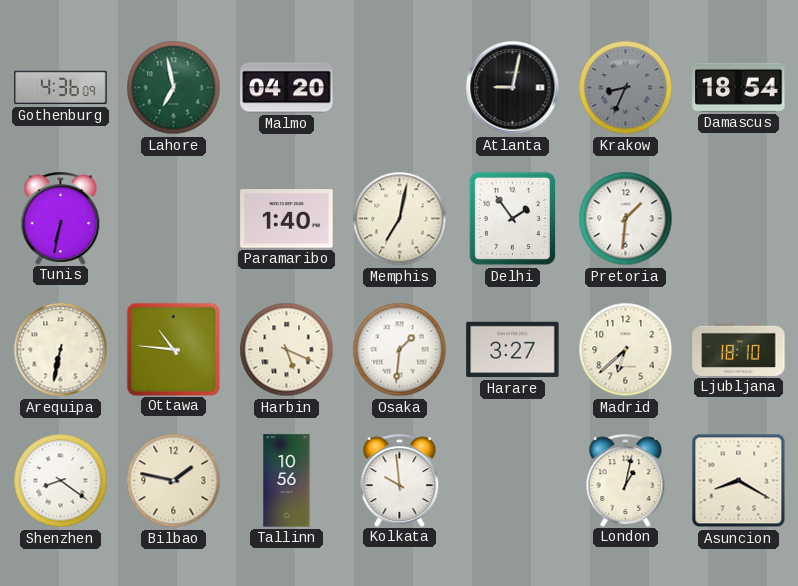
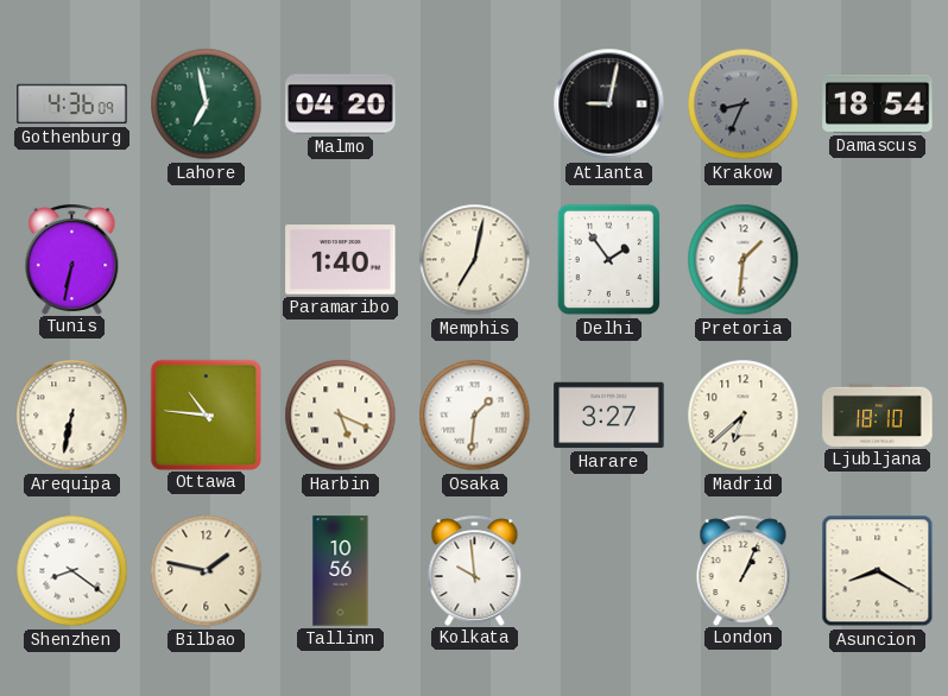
London: 1:02 -> 1:04 (744, 570)
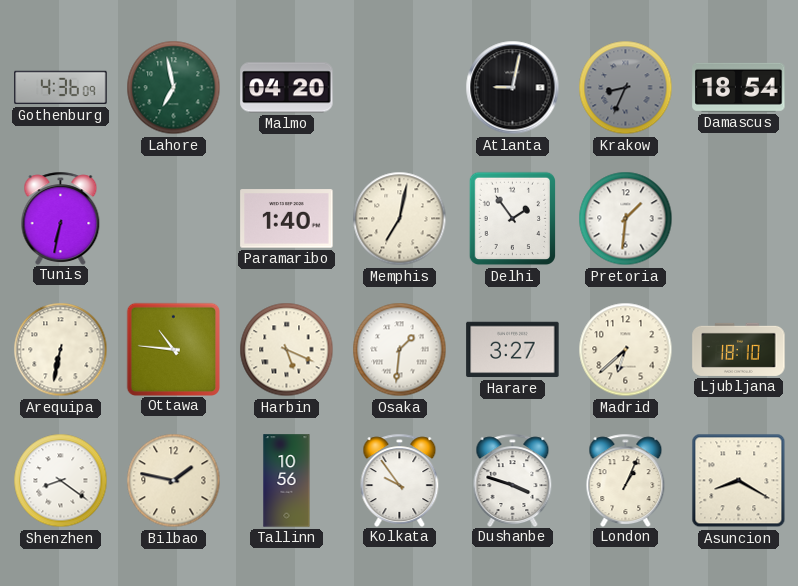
Kolkata: 9:59 -> 9:54 (400, 480)
Dushanbe: none -> 3:48 (513, 480)
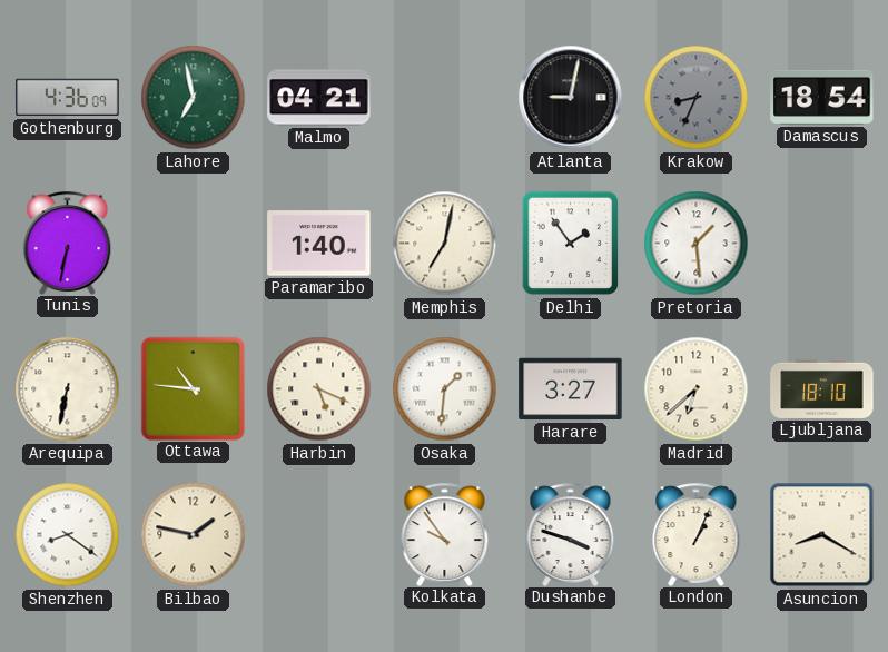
Malmo: 04:20 -> 04:21 (319, 98)
Pretoria: 1:31 -> 1:29 (697, 244)
Tallinn: 10:56 -> none (287, 481)
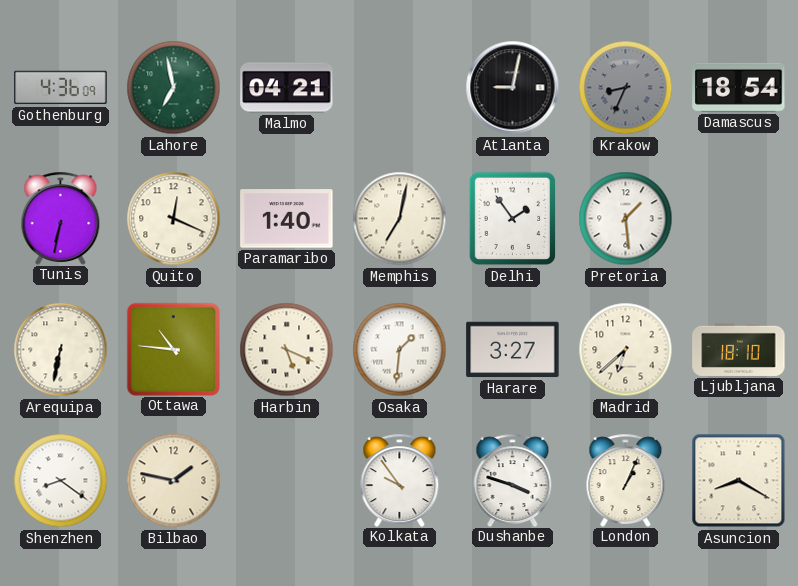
Quito: none -> 12:19 (174, 219)
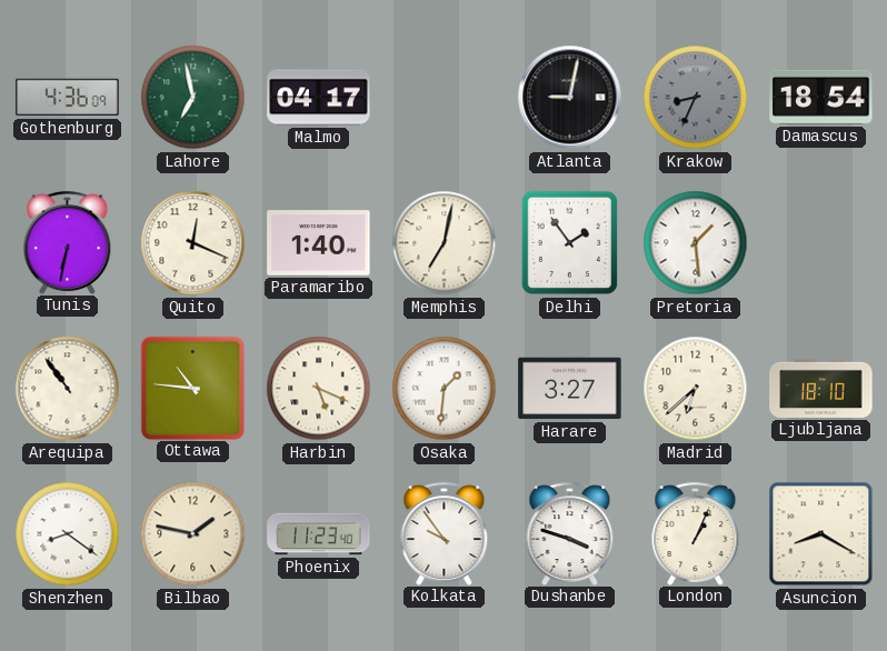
Malmo: 04:21 -> 04:17 (319, 98)
Arequipa: 6:32 -> 10:54 (68, 389)
Phoenix: none -> 11:23 (319, 534)
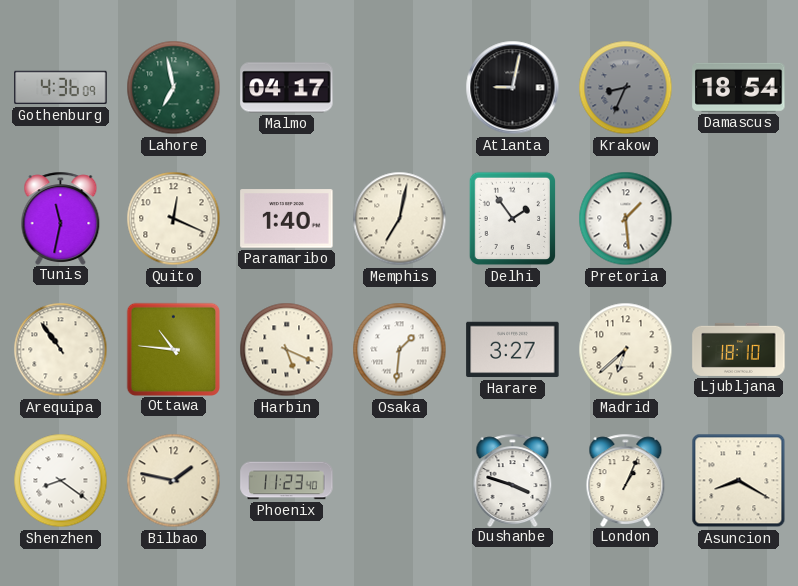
Tunis: 6:32 -> 11:32 (61, 218)
Kolkata: 9:54 -> none (445, 533)
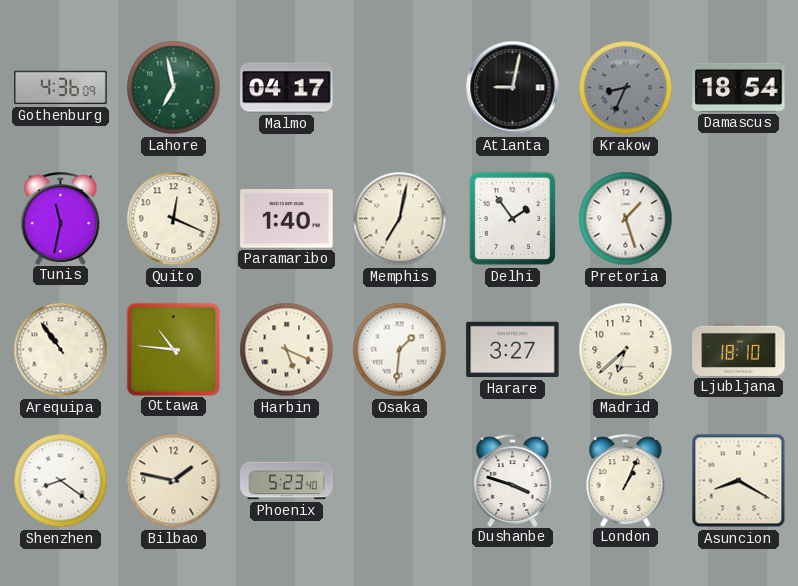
Pretoria: 1:29 -> 1:27 (626, 219)
Phoenix: 11:23 -> 5:23 (287, 481)
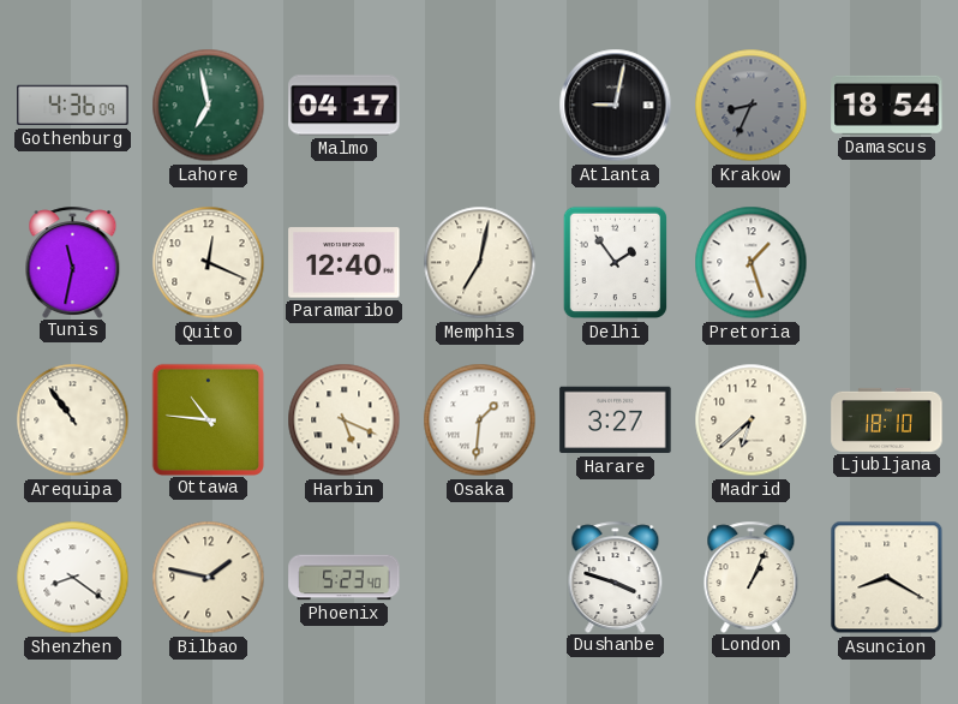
Paramaribo: 1:40 -> 12:40 (345, 263)
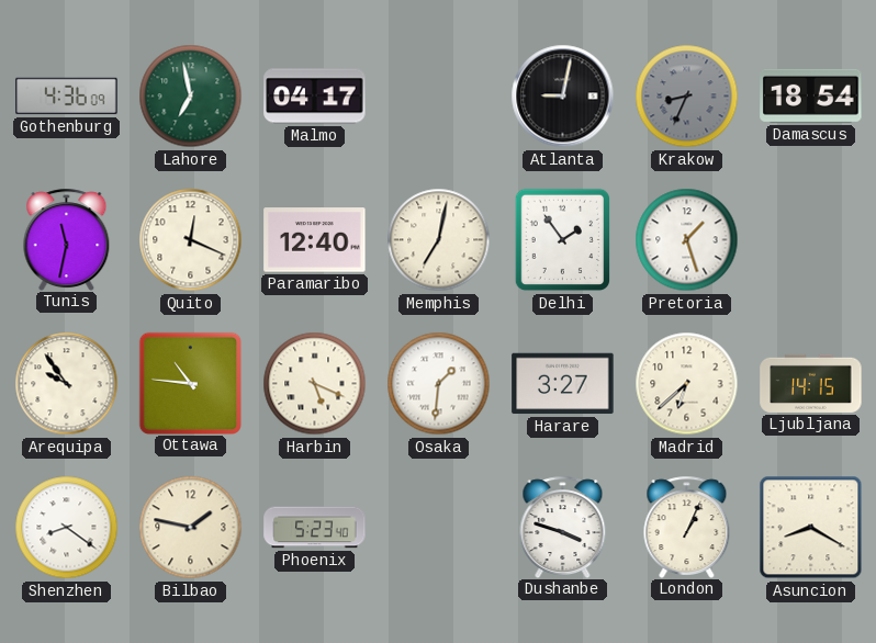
Arequipa: 10:54 -> 9:54 (67, 384)
Ljubljana: 18:10 -> 14:15 (811, 383)
